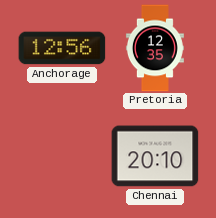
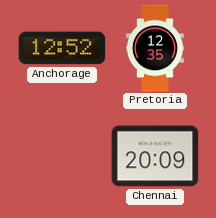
Anchorage: 12:56 -> 12:52 (62, 48)
Chennai: 20:10 -> 20:09 (155, 156)
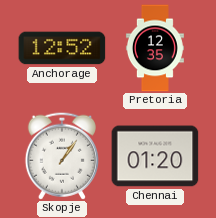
Skopje: none -> 1:06 (62, 156)
Chennai: 20:09 -> 01:20 (155, 156)
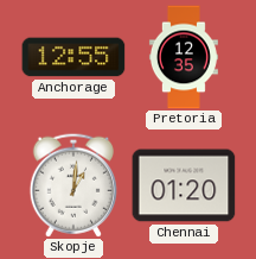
Anchorage: 12:52 -> 12:55 (73, 57)
Skopje: 1:06 -> 1:01 (73, 185)
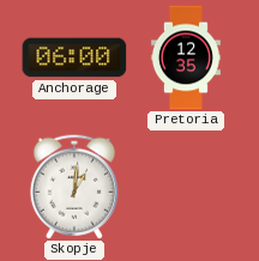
Anchorage: 12:55 -> 06:00 (74, 57)
Chennai: 01:20 -> none (184, 185)
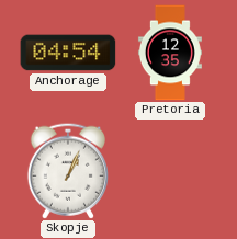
Anchorage: 06:00 -> 04:54 (68, 53)
Skopje: 1:01 -> 1:04 (68, 171)
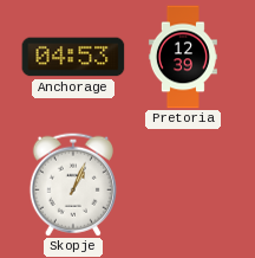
Anchorage: 04:54 -> 04:53 (73, 57)
Pretoria: 12:35 -> 12:39 (183, 57)
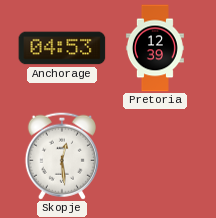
Skopje: 1:04 -> 12:29 (62, 156)
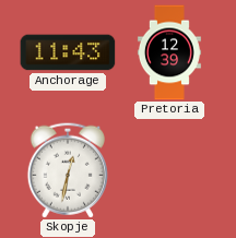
Anchorage: 04:53 -> 11:43 (68, 52)
Skopje: 12:29 -> 12:32 (68, 170)
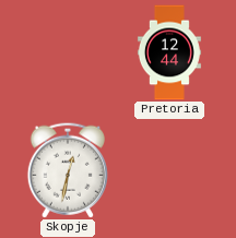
Anchorage: 11:43 -> none (68, 52)
Pretoria: 12:39 -> 12:44 (169, 52)
